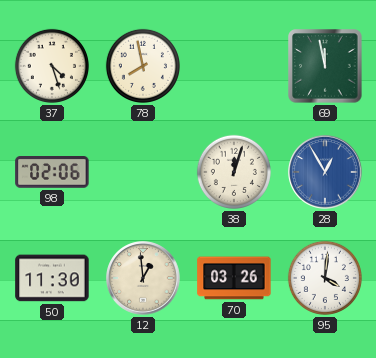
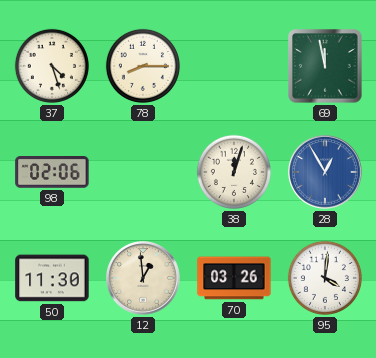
78: 7:58 -> 8:15 (143, 66)
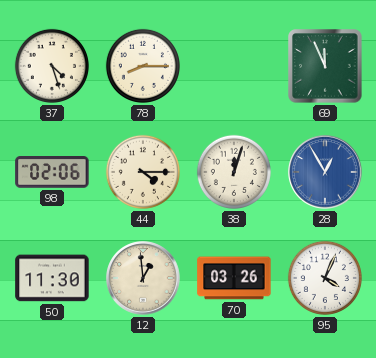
69: 11:58 -> 11:56 (325, 66)
44: none -> 4:15 (143, 172)
95: 4:01 -> 4:04 (325, 278)
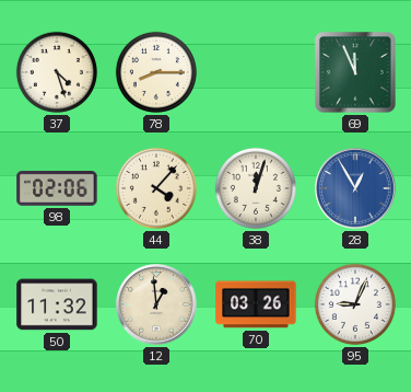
44: 4:15 -> 4:07 (156, 188)
50: 11:30 -> 11:32 (57, 304)
95: 4:04 -> 9:04 (355, 304)
